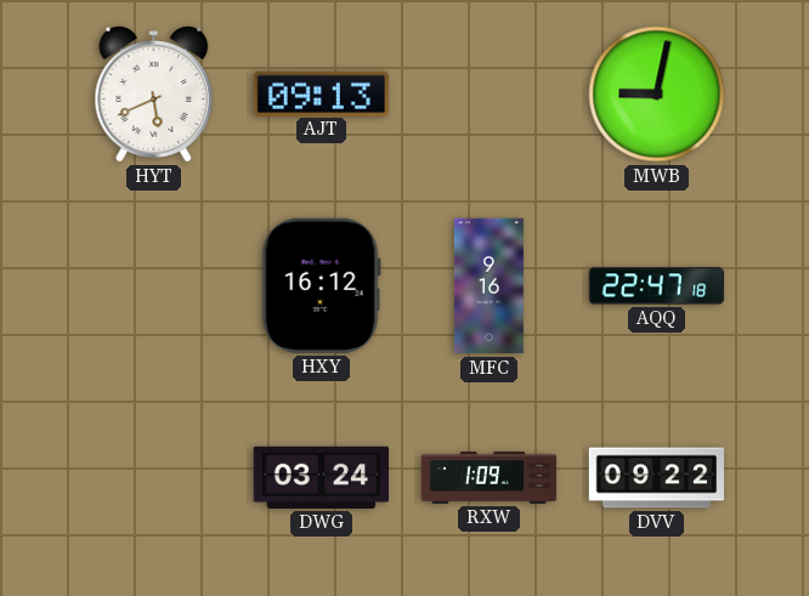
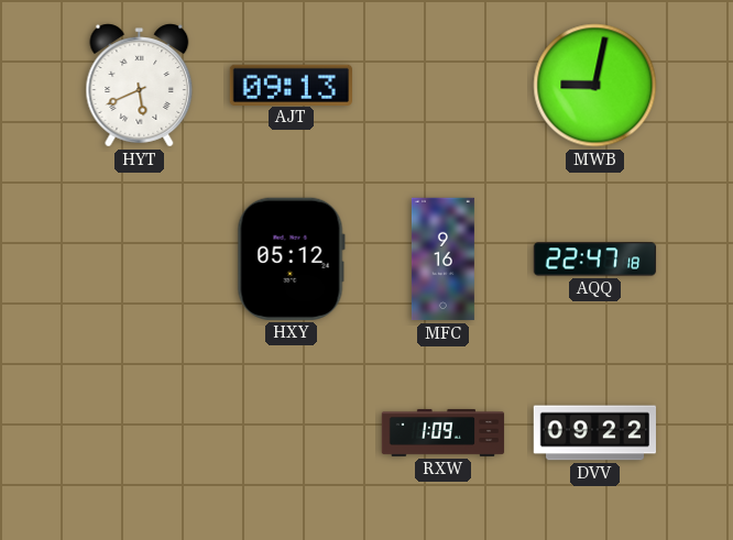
HXY: 16:12 -> 05:12 (291, 258)
DWG: 03:24 -> none (321, 477)
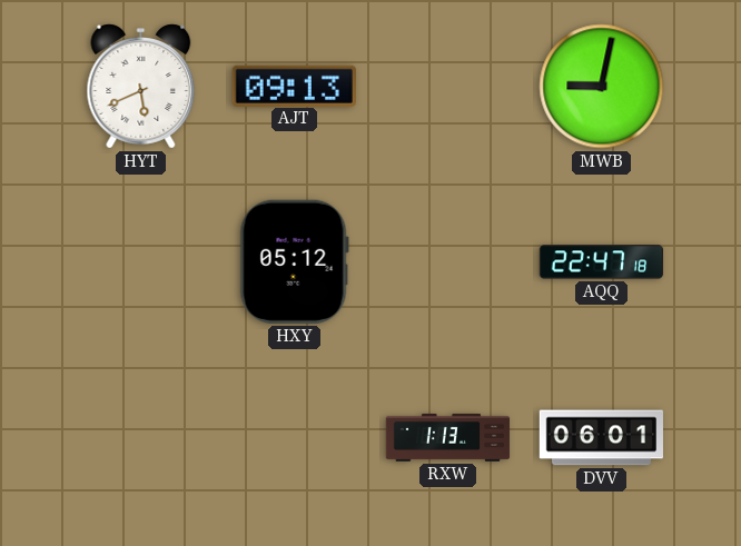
MFC: 9:16 -> none (442, 260)
RXW: 1:09 -> 1:13 (448, 437)
DVV: 09:22 -> 06:01 (602, 438)
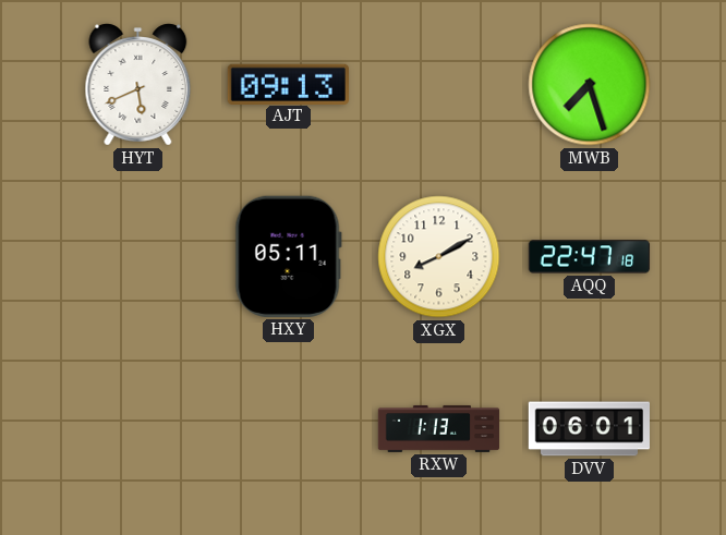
MWB: 9:02 -> 7:27 (590, 85)
HXY: 05:12 -> 05:11 (288, 256)
XGX: none -> 8:10 (439, 257)
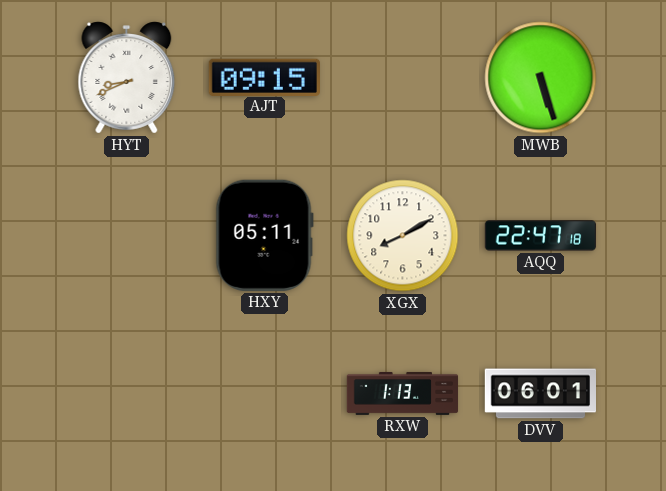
HYT: 5:41 -> 8:41 (127, 78)
AJT: 09:13 -> 09:15 (264, 77)
MWB: 7:27 -> 5:27 (541, 78)
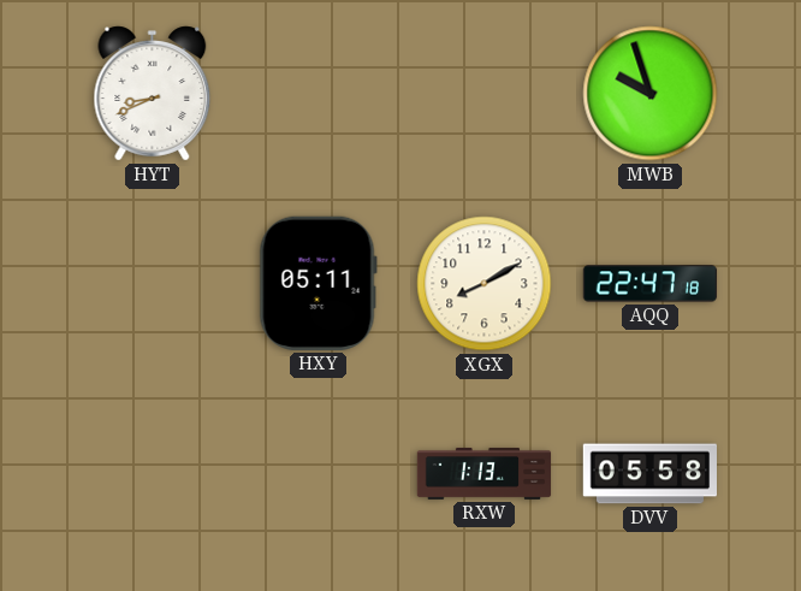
AJT: 09:15 -> none (264, 77)
MWB: 5:27 -> 9:57 (651, 94)
DVV: 06:01 -> 05:58 (651, 474)
